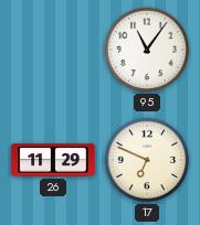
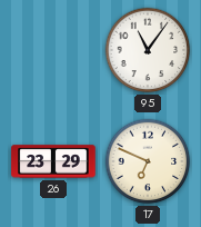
26: 11:29 -> 23:29 (53, 161)
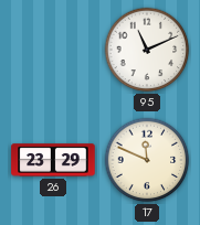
95: 11:06 -> 11:11 (147, 50)
17: 6:49 -> 11:49 (147, 160)
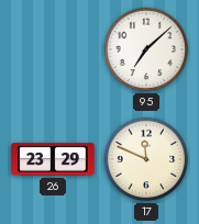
95: 11:11 -> 7:08 (146, 49)
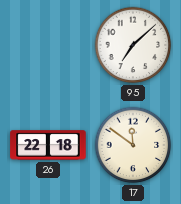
26: 23:29 -> 22:18 (48, 145)
17: 11:49 -> 11:51 (133, 145)
